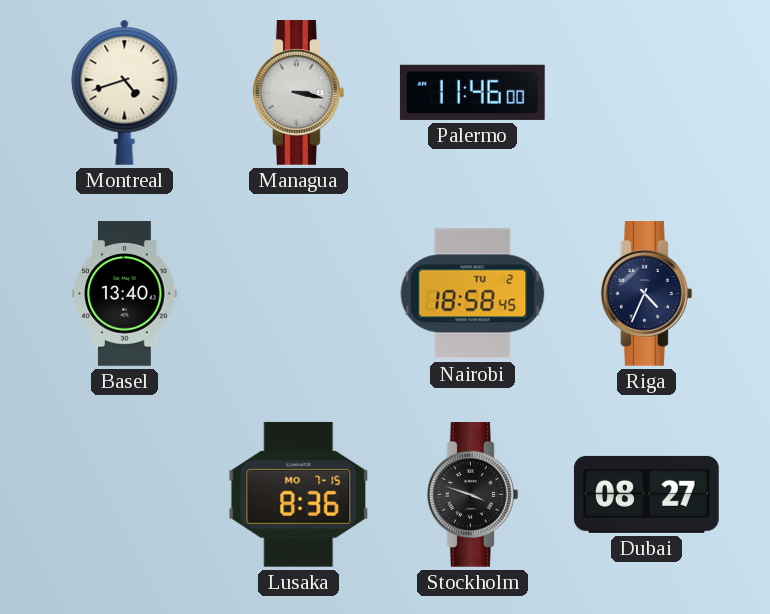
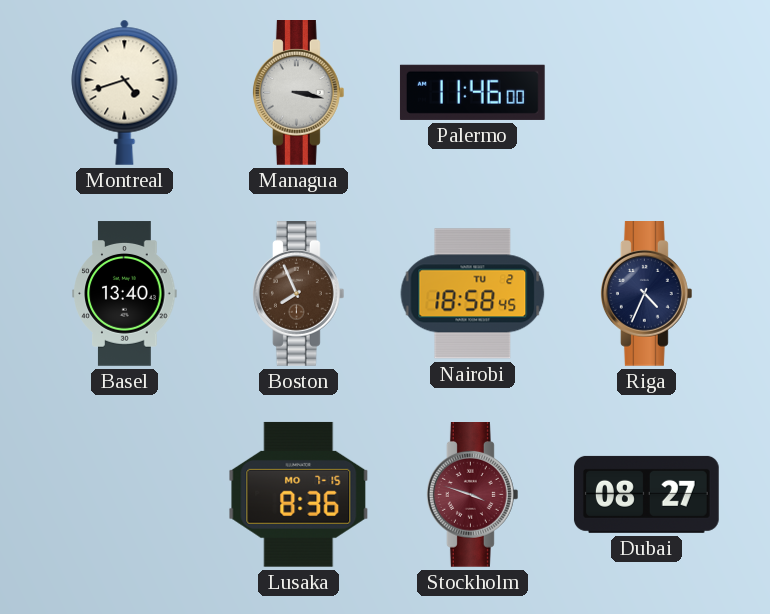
Boston: none -> 7:56 (298, 294)
Stockholm dial: black -> burgundy (472, 495)
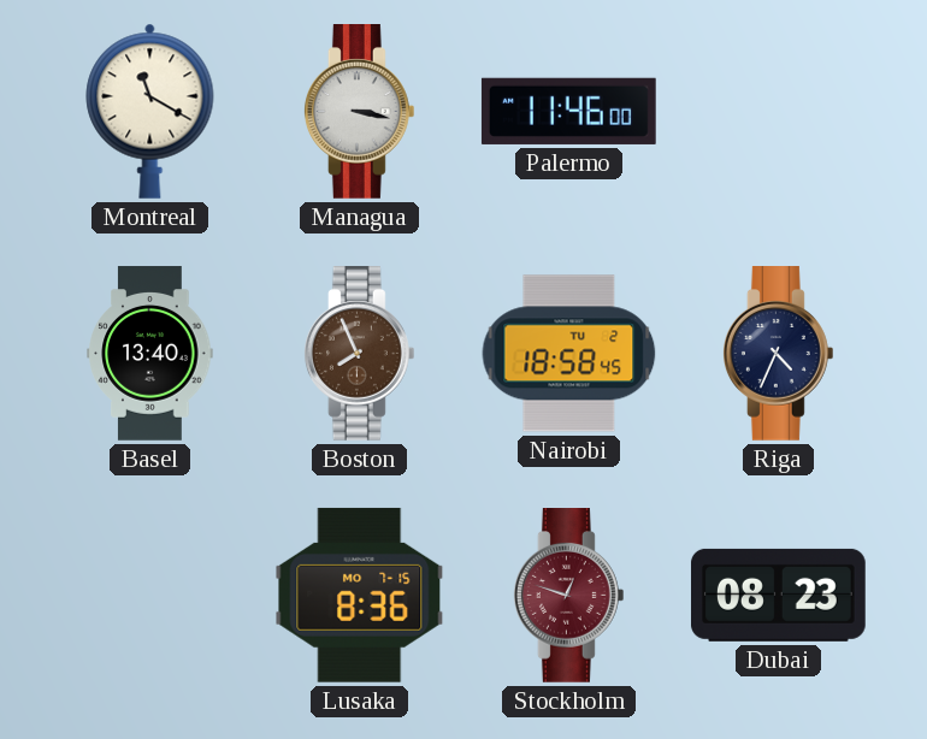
Montreal: 4:42 -> 11:20 (150, 111)
Stockholm: 3:48 -> 12:48 (568, 596)
Dubai: 08:27 -> 08:23 (779, 595)
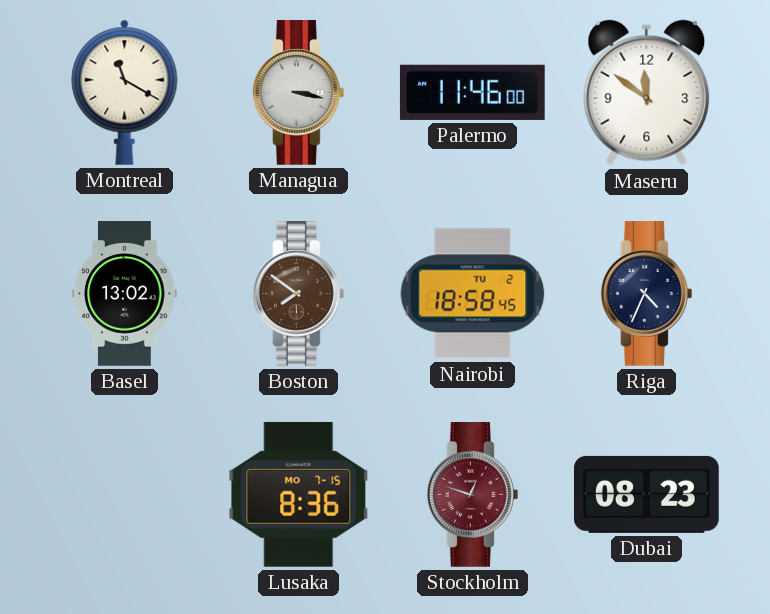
Maseru: none -> 11:51 (647, 93)
Basel: 13:40 -> 13:02 (125, 294)
Boston: 7:56 -> 7:51 (298, 294)
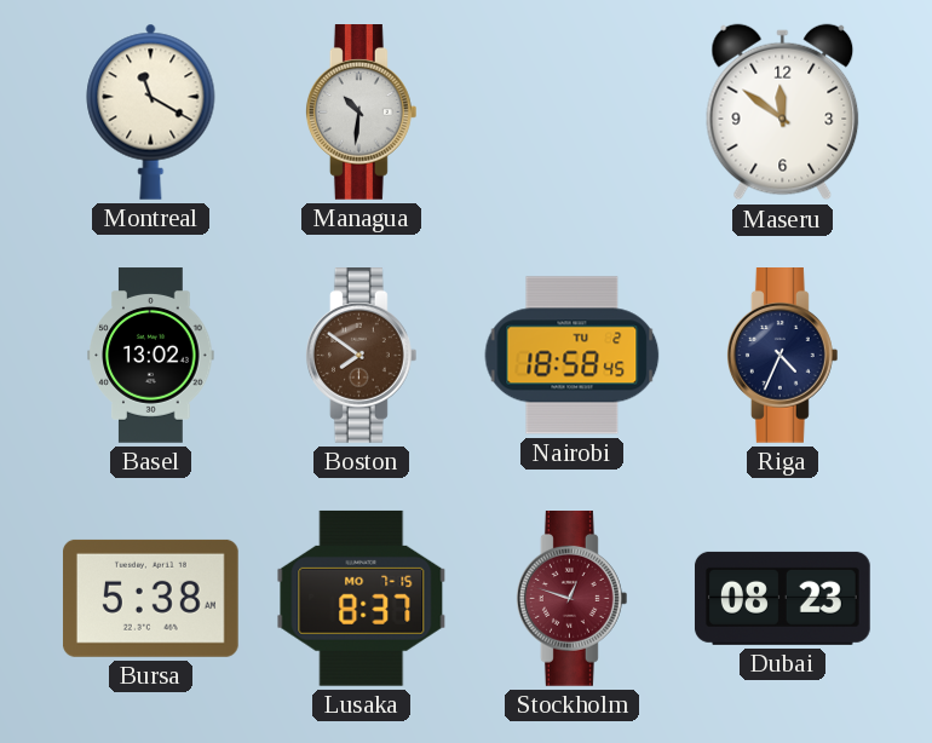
Managua: 3:17 -> 10:31 (361, 113)
Palermo: 11:46 -> none (472, 92)
Bursa: none -> 5:38 (150, 598)
Lusaka: 8:36 -> 8:37 (362, 598)
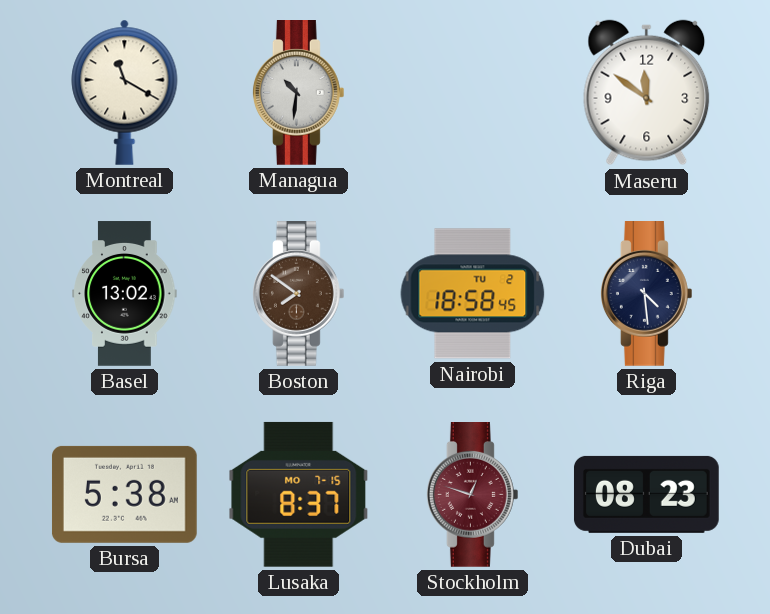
Riga: 4:34 -> 4:29 (646, 294)
